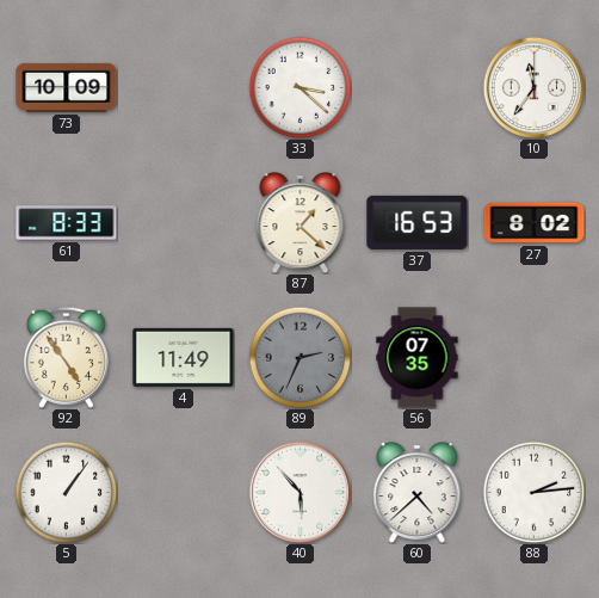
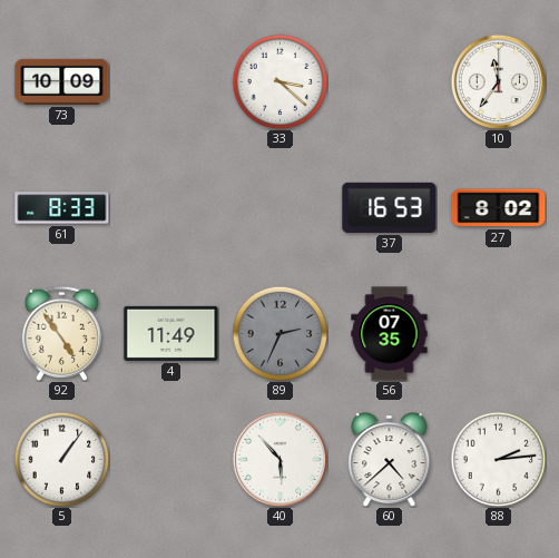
87: 1:22 -> none (301, 223)
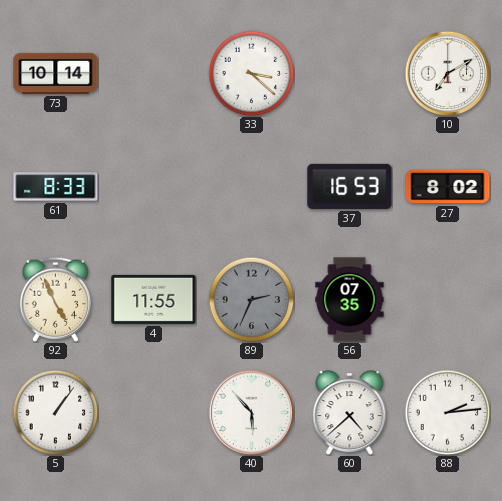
73: 10:09 -> 10:14 (56, 73)
10: 11:36 -> 7:10 (447, 73)
92: 4:54 -> 4:56 (55, 299)
4: 11:49 -> 11:55 (154, 299)
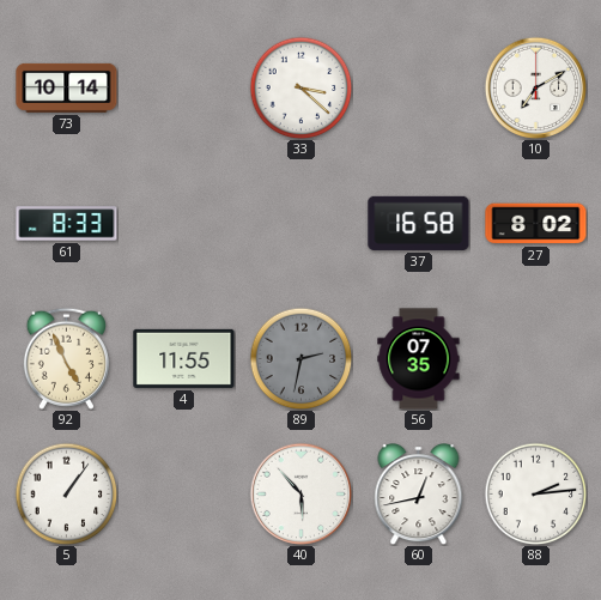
37: 16:53 -> 16:58 (419, 223)
89: 2:34 -> 2:32 (300, 358)
60: 4:38 -> 12:43 (419, 495)
